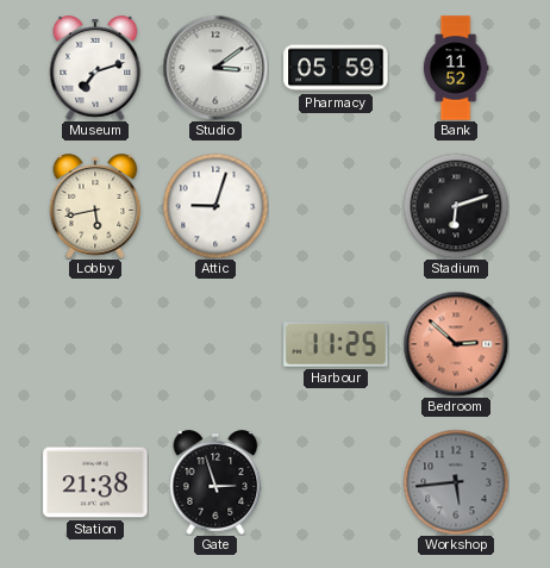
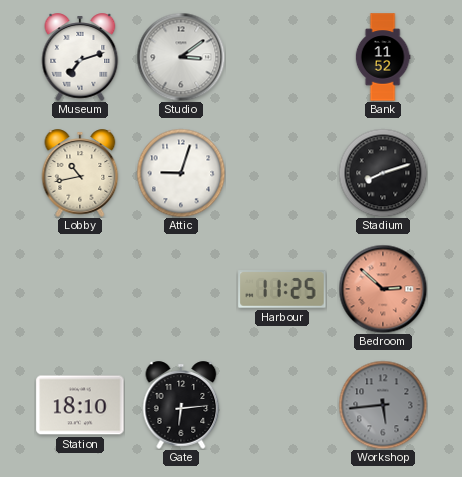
Pharmacy: 05:59 -> none (336, 68)
Lobby: 5:43 -> 10:43 (80, 173)
Stadium: 6:12 -> 8:12 (383, 173)
Station: 21:38 -> 18:10 (80, 405)
Gate: 2:57 -> 6:14 (181, 405)
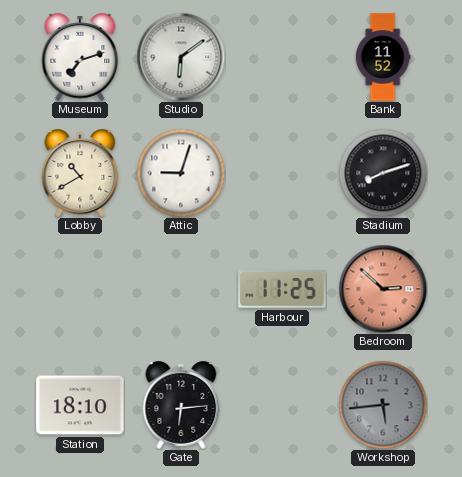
Studio: 3:09 -> 6:09 (181, 57)
Lobby: 10:43 -> 10:40 (80, 173)
